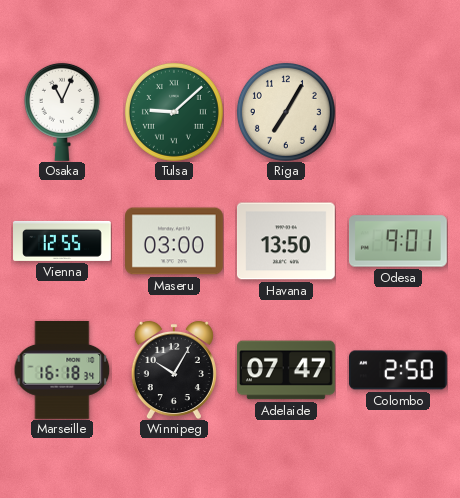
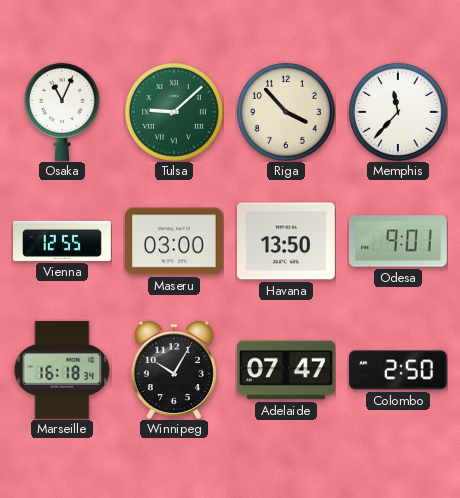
Riga: 7:05 -> 3:53 (286, 112)
Memphis: none -> 11:37 (398, 112)
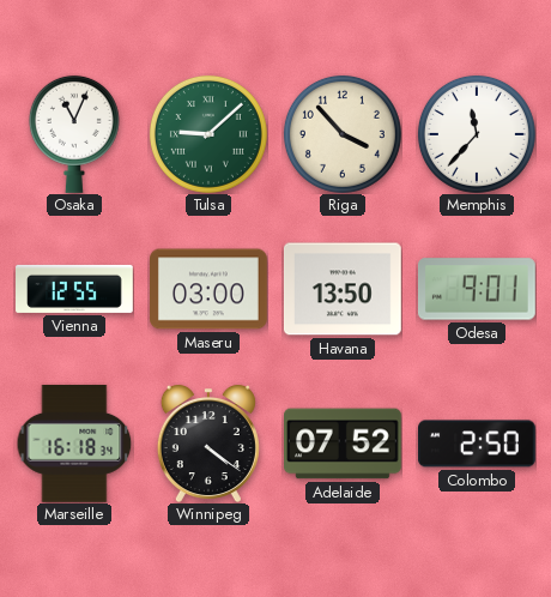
Winnipeg: 10:05 -> 4:21 (208, 444)
Adelaide: 07:47 -> 07:52 (344, 444)
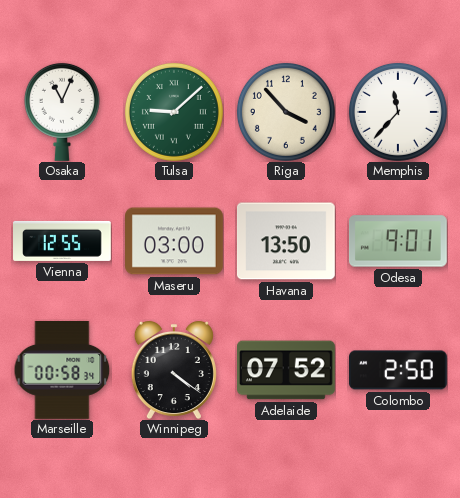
Marseille: 16:18 -> 00:58 (62, 370)
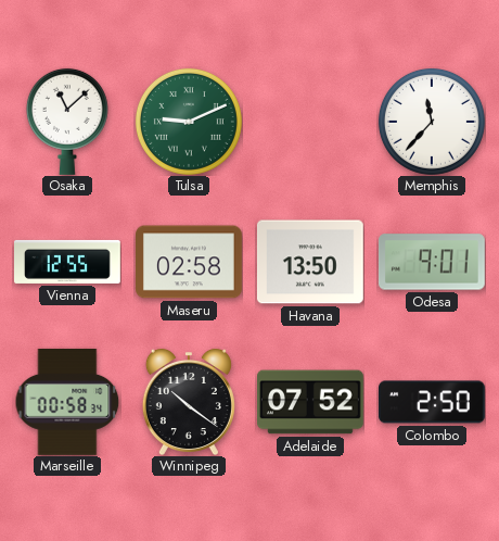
Osaka: 11:04 -> 11:08 (67, 122)
Tulsa: 9:08 -> 9:11 (189, 122)
Riga: 3:53 -> none (286, 112)
Maseru: 03:00 -> 02:58 (190, 262)
Winnipeg: 4:21 -> 10:21 (189, 402)
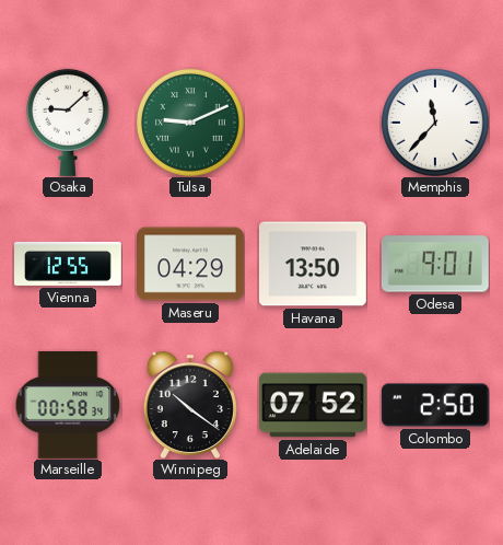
Osaka: 11:08 -> 9:08 (68, 123)
Maseru: 02:58 -> 04:29 (191, 264)
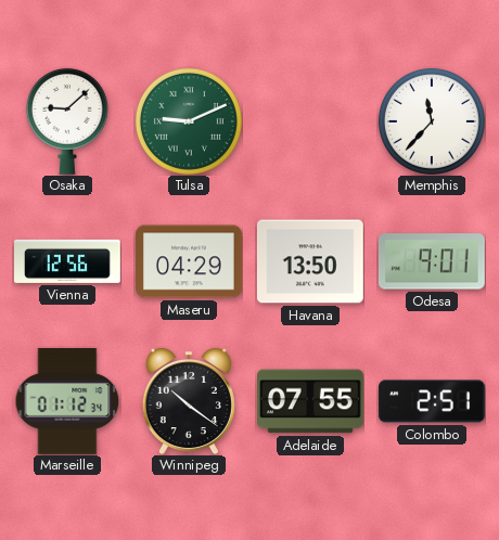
Vienna: 12:55 -> 12:56 (68, 261)
Marseille: 00:58 -> 01:12 (67, 401)
Adelaide: 07:52 -> 07:55 (311, 401)
Colombo: 2:50 -> 2:51 (433, 401)
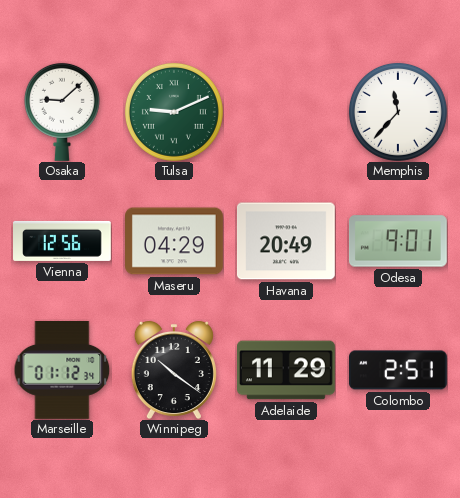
Havana: 13:50 -> 20:49 (286, 241)
Adelaide: 07:55 -> 11:29 (287, 370)
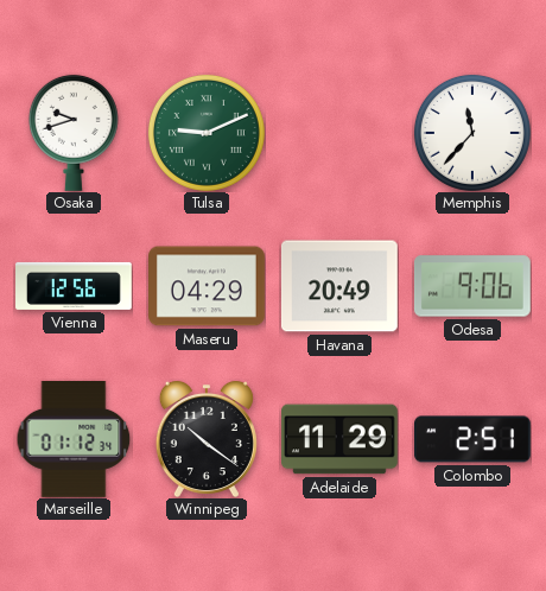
Osaka: 9:08 -> 9:42 (74, 133)
Odesa: 9:01 -> 9:06 (472, 286)
